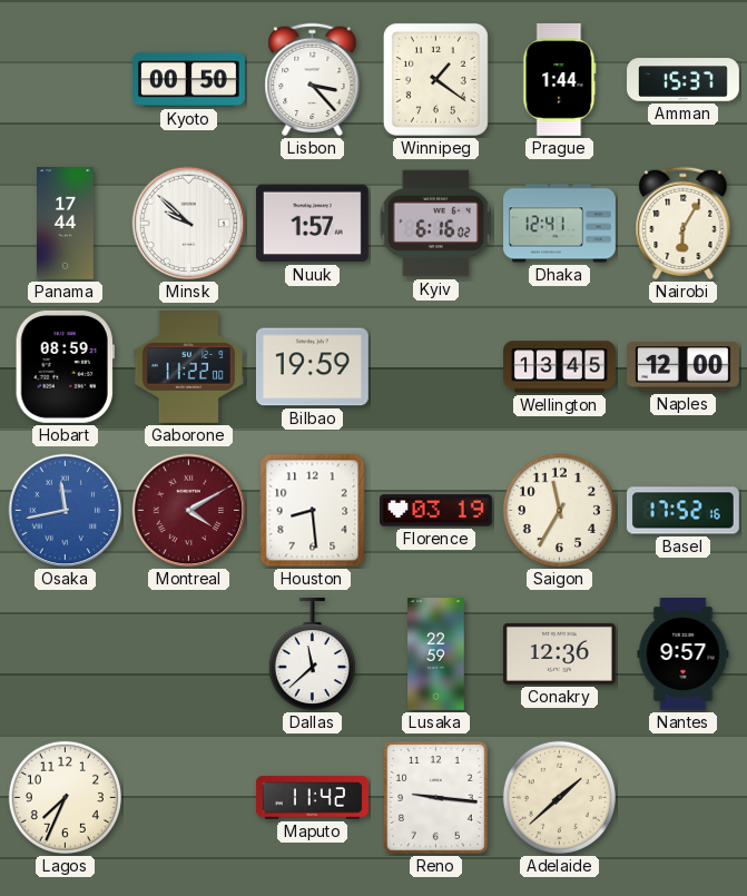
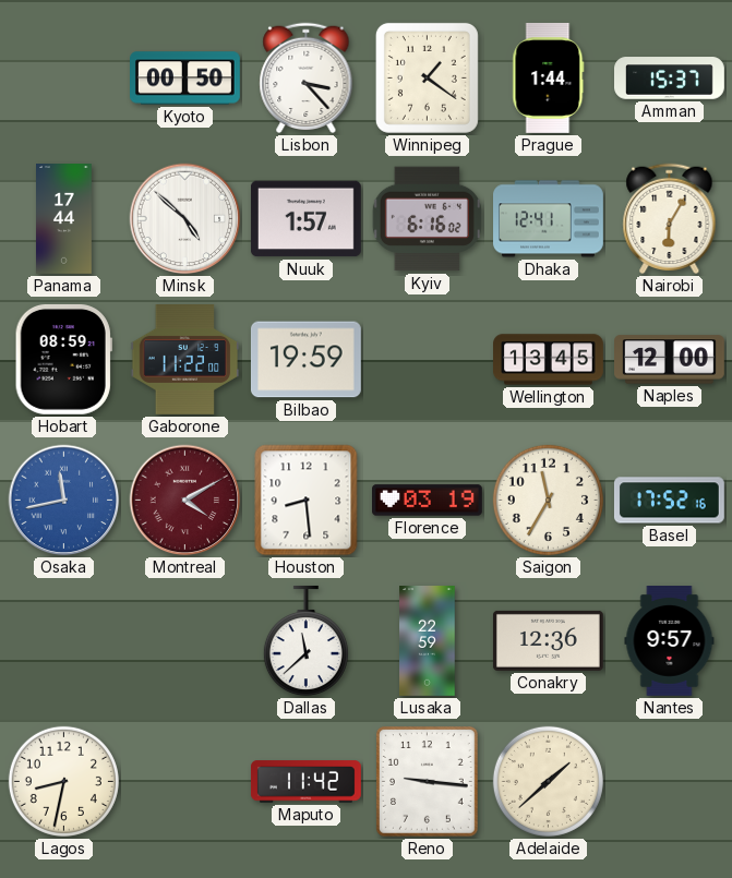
Minsk: 9:52 -> 4:52 (185, 219)
Lagos: 7:34 -> 8:32 (63, 781)
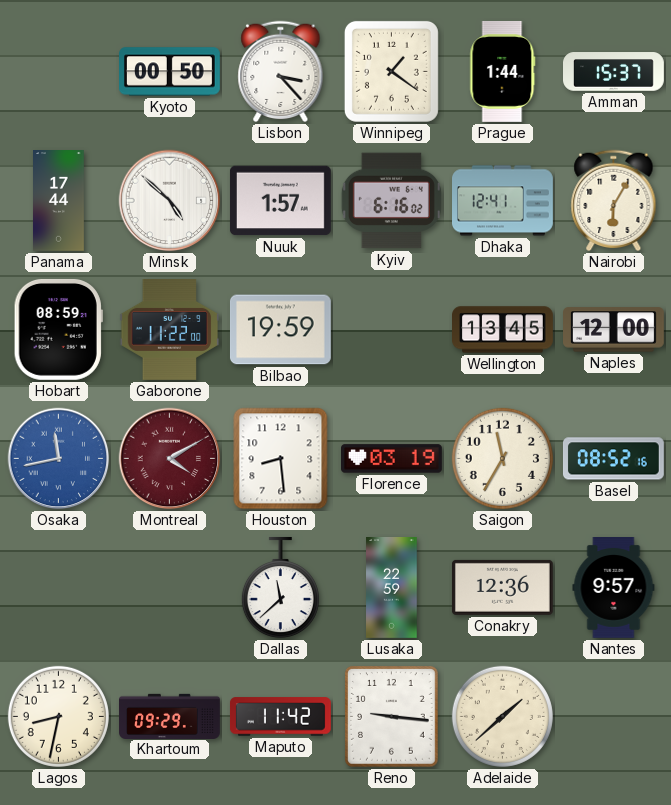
Basel: 17:52 -> 08:52 (613, 459)
Khartoum: none -> 09:29 (170, 716)
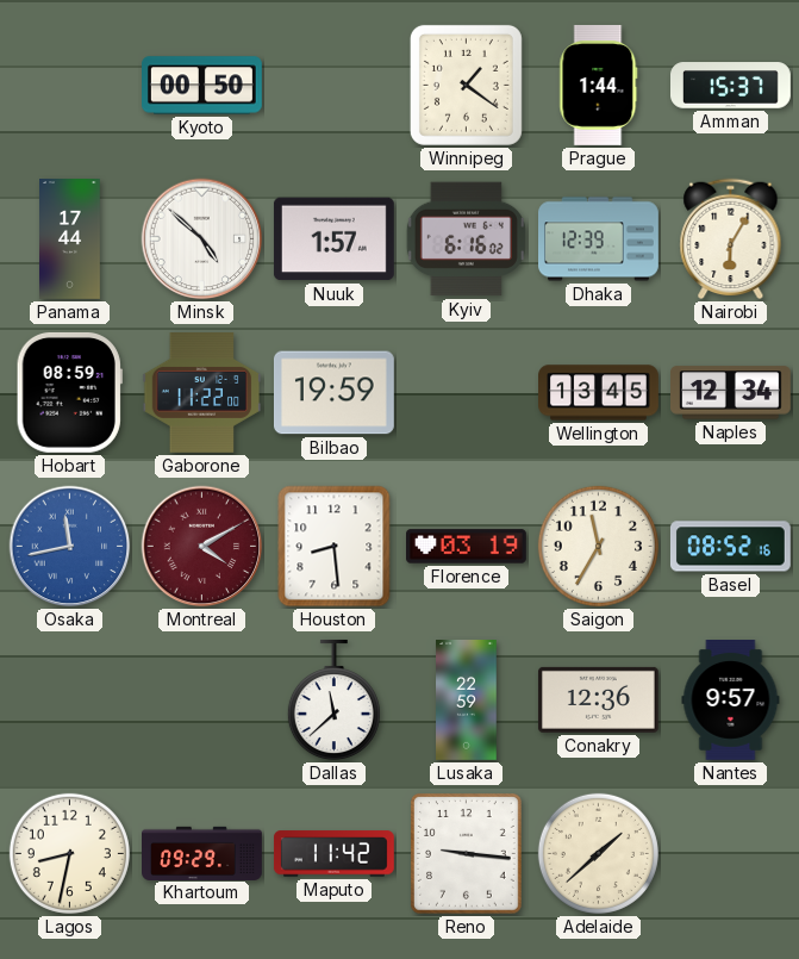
Lisbon: 3:23 -> none (281, 72)
Dhaka: 12:41 -> 12:39 (599, 239)
Naples: 12:00 -> 12:34 (731, 393)
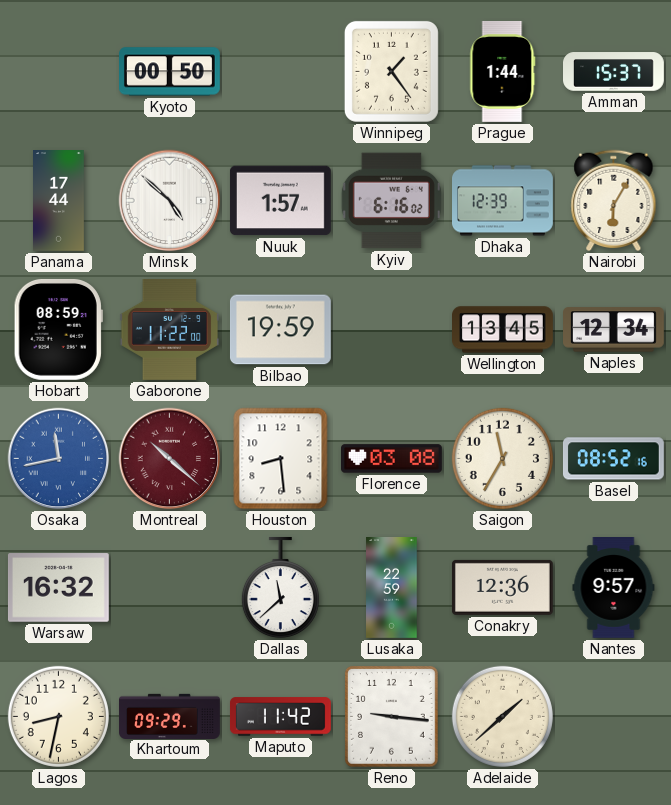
Winnipeg: 1:21 -> 1:24 (391, 71)
Montreal: 4:10 -> 10:22 (170, 459)
Florence: 03:19 -> 03:08 (392, 459)
Warsaw: none -> 16:32 (58, 588)
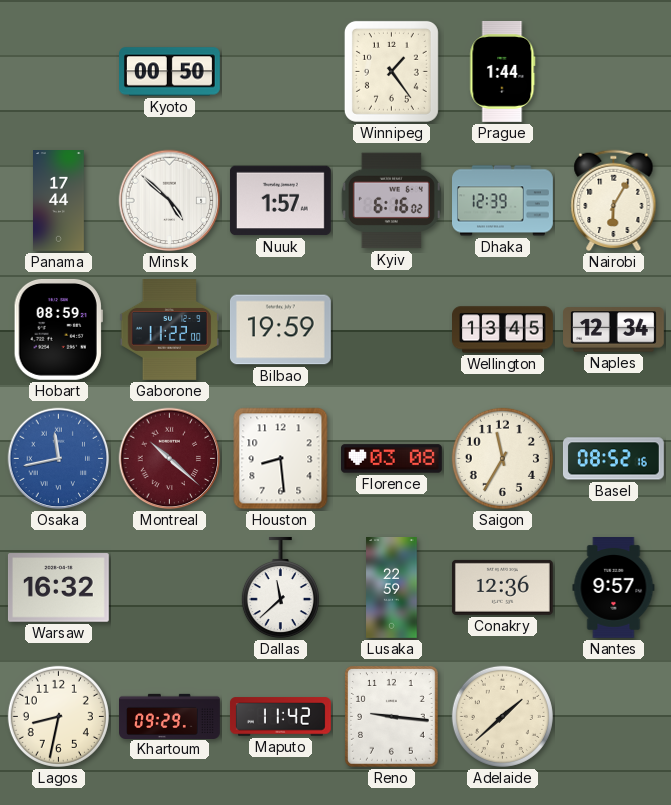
Amman: 15:37 -> none (614, 72)
